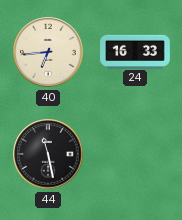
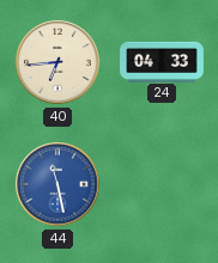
24: 16:33 -> 04:33 (162, 61)
44 dial: black -> blue (57, 184)
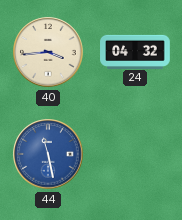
40: 6:44 -> 3:44 (48, 52)
24: 04:33 -> 04:32 (135, 51)
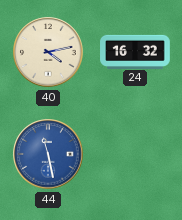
40: 3:44 -> 4:13 (48, 52)
24: 04:32 -> 16:32 (135, 51)
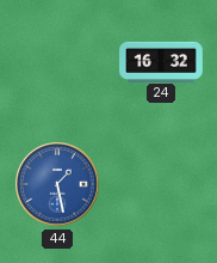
40: 4:13 -> none (48, 52)
44: 11:28 -> 1:28 (57, 184)
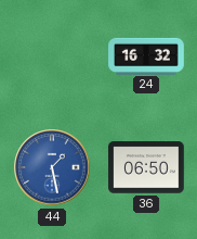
36: none -> 06:50 (146, 167)
